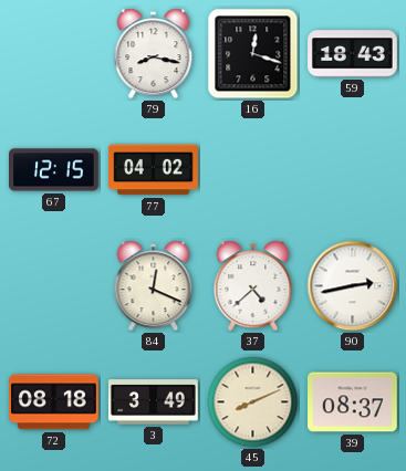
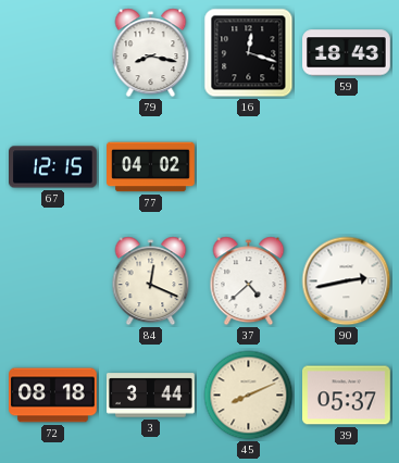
3: 3:49 -> 3:44 (151, 396)
39: 08:37 -> 05:37 (347, 396)
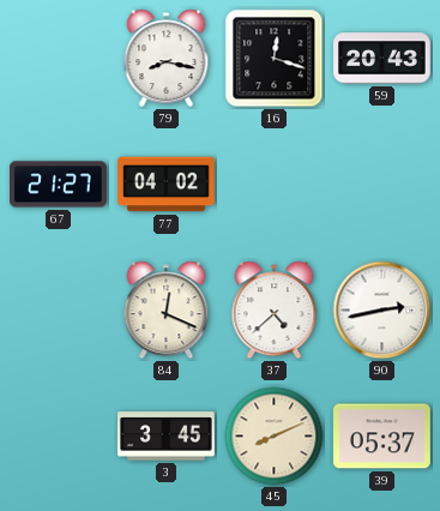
59: 18:43 -> 20:43 (382, 59)
67: 12:15 -> 21:27 (59, 185)
72: 08:18 -> none (53, 396)
3: 3:44 -> 3:45 (167, 437)
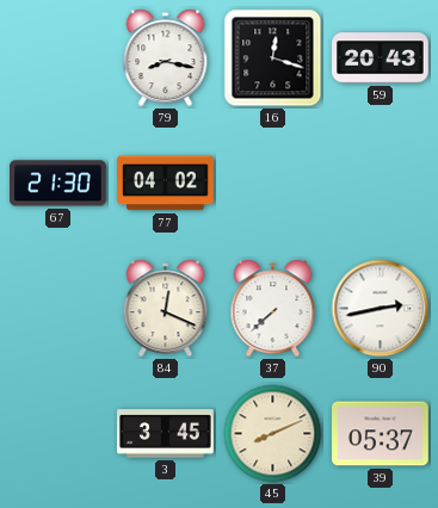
67: 21:27 -> 21:30 (58, 184)
37: 4:38 -> 7:38 (273, 309)
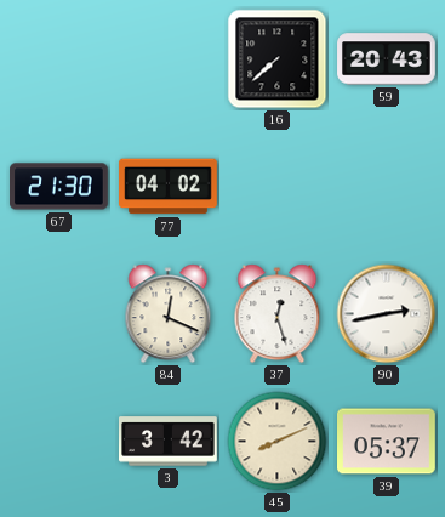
79: 8:17 -> none (166, 58)
16: 12:18 -> 7:38 (278, 59)
37: 7:38 -> 12:27 (278, 314)
3: 3:45 -> 3:42 (169, 442)
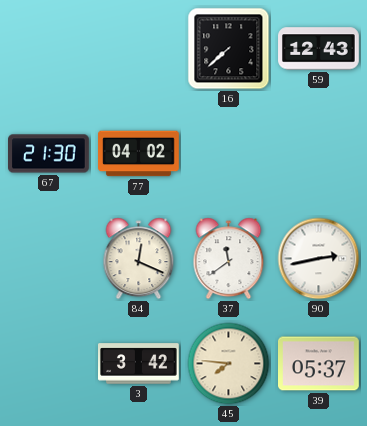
59: 20:43 -> 12:43 (319, 49)
37: 12:27 -> 11:39 (229, 259)
45: 8:11 -> 7:46 (229, 364)
